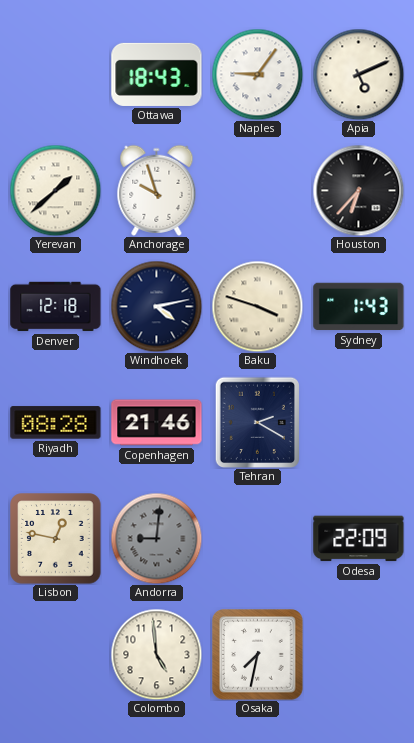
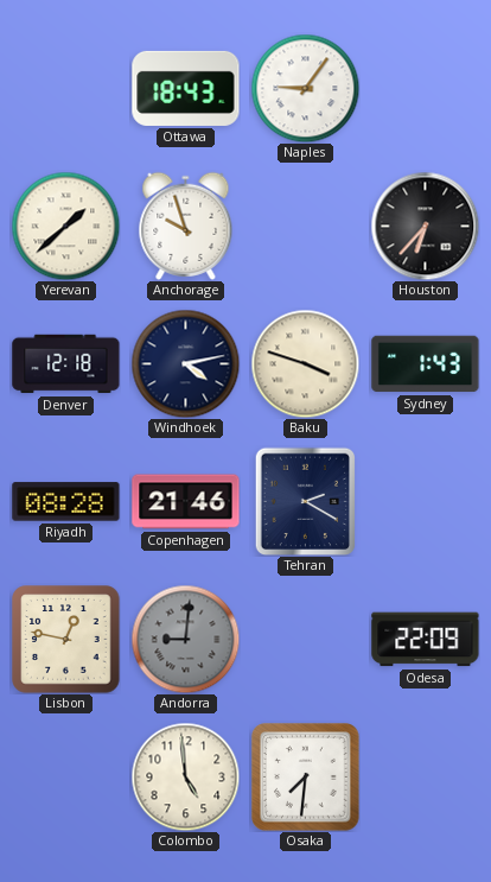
Apia: 5:11 -> none (358, 74)
Osaka: 7:32 -> 7:31 (306, 778)
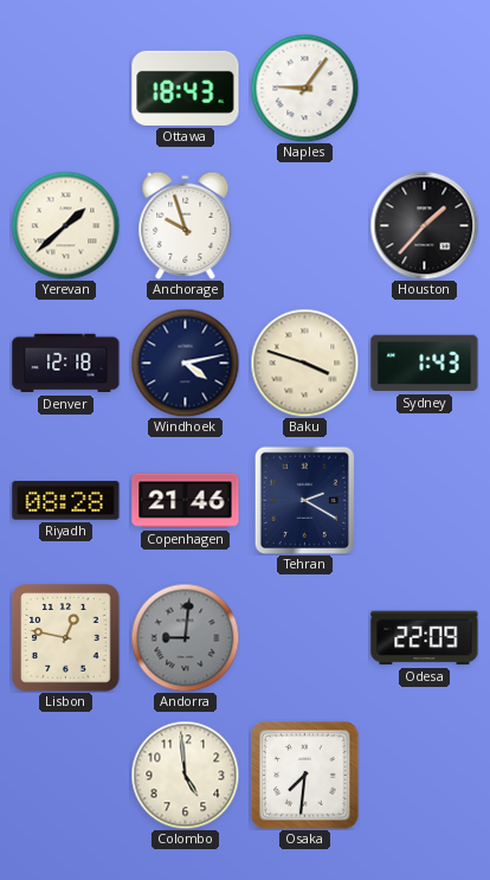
Houston: 6:37 -> 1:37 (424, 225)
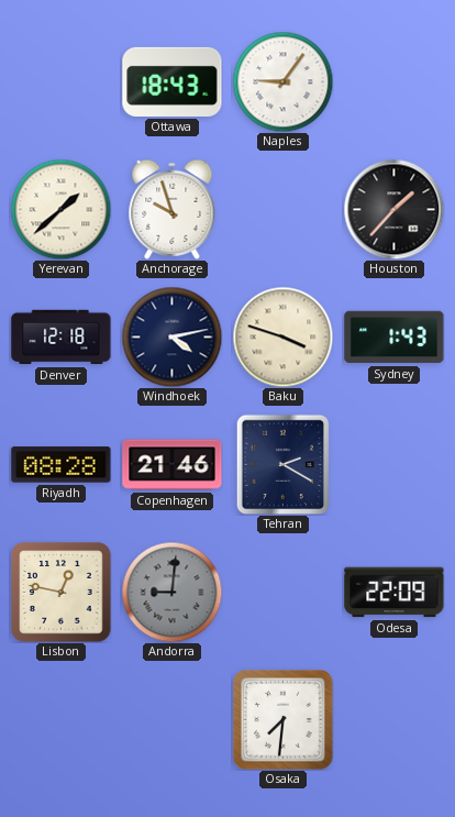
Colombo: 4:59 -> none (185, 775)
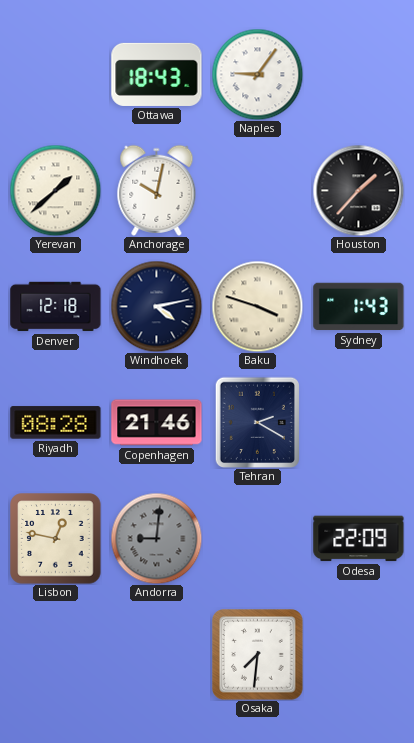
Anchorage: 9:57 -> 10:02 (157, 190)
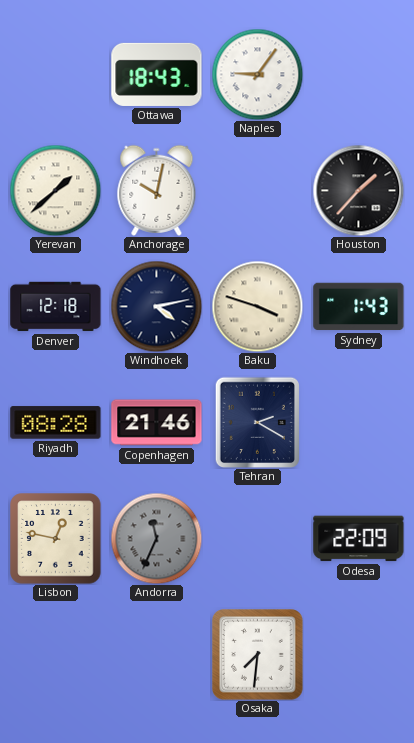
Andorra: 9:01 -> 11:34 (156, 538)
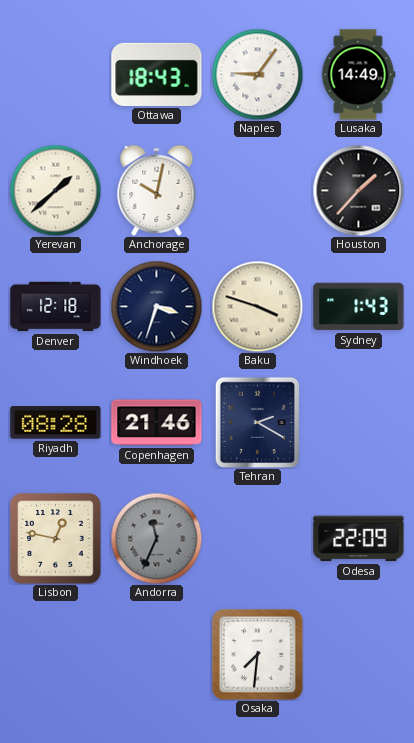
Lusaka: none -> 14:49 (358, 75)
Windhoek: 4:13 -> 3:33 (156, 306)
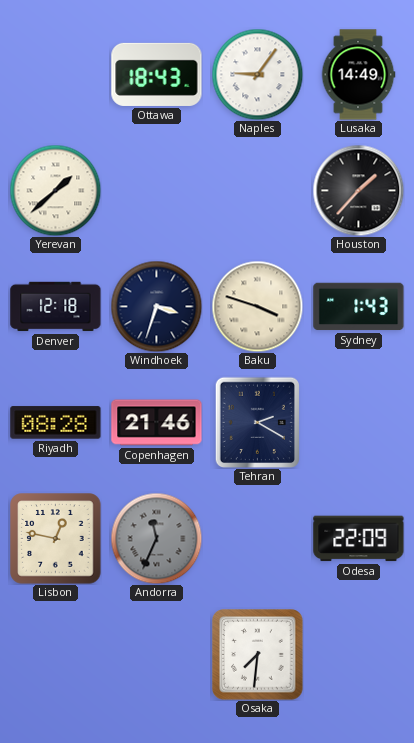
Anchorage: 10:02 -> none (157, 190)
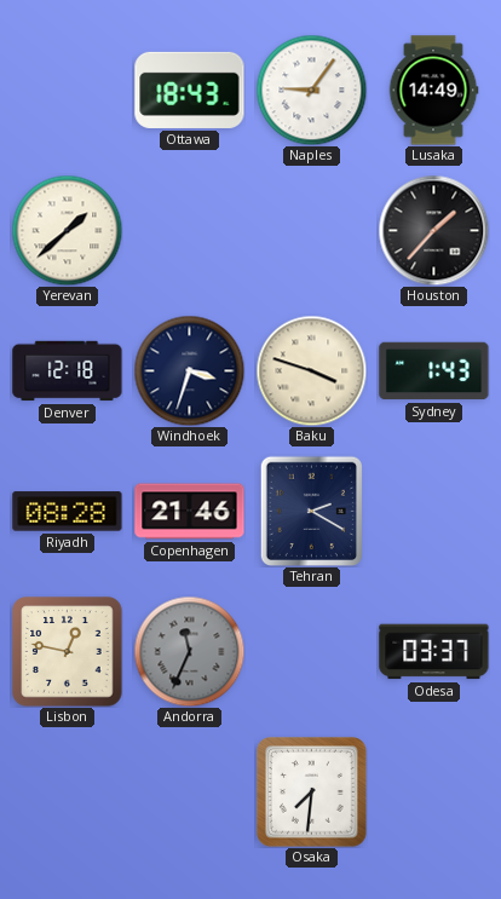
Odesa: 22:09 -> 03:37 (434, 652)
